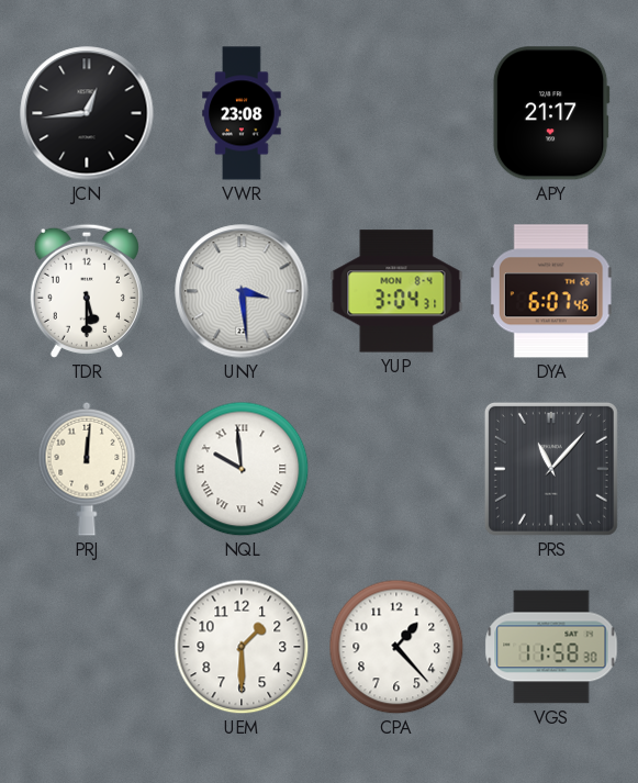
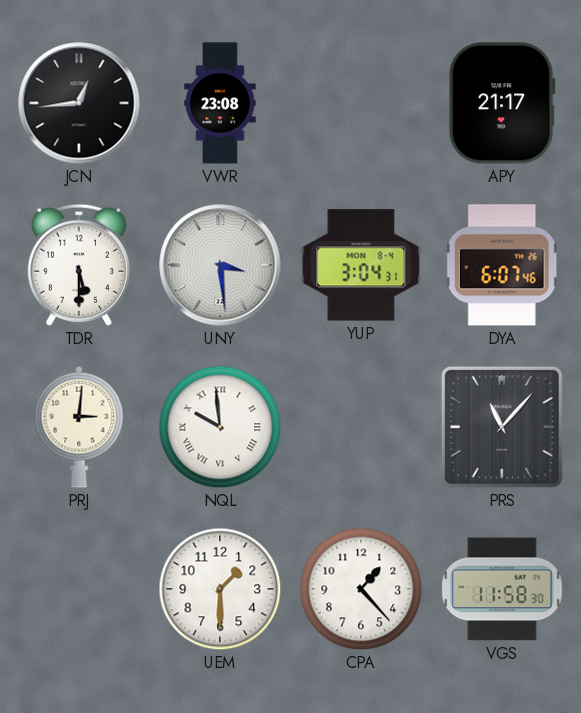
PRJ: 12:01 -> 3:01 (79, 427)
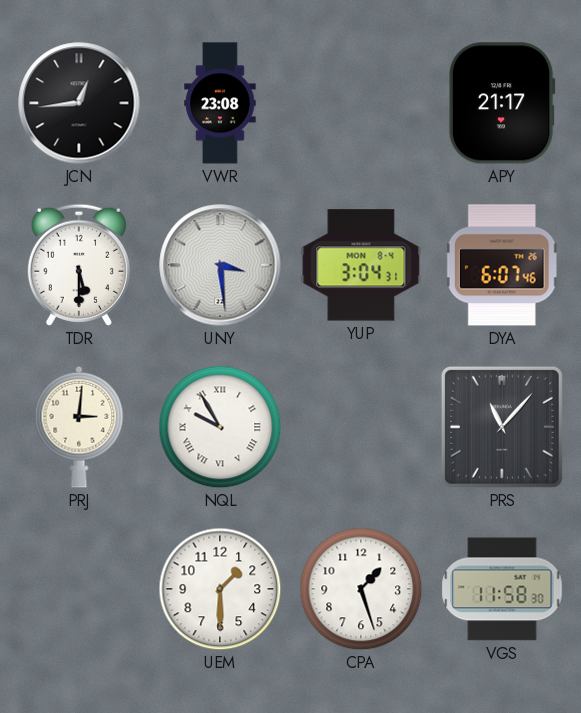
NQL: 9:59 -> 9:55 (220, 427)
CPA: 1:23 -> 1:27 (361, 589)
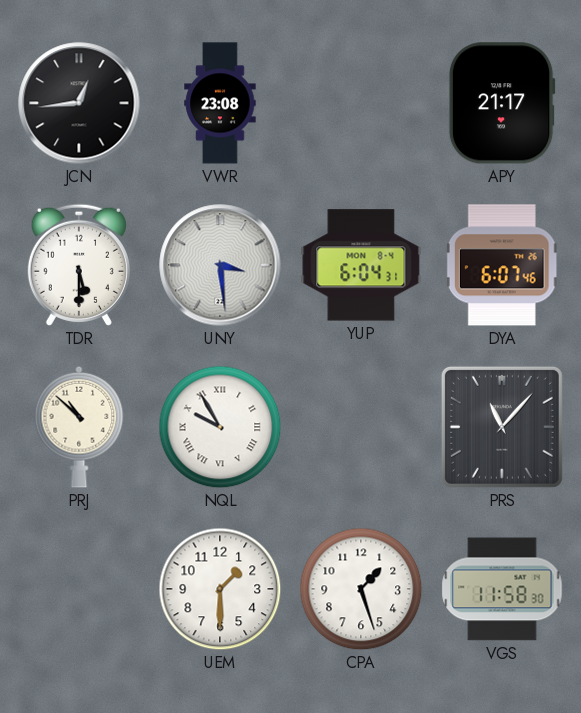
YUP: 3:04 -> 6:04 (361, 265)
PRJ: 3:01 -> 10:52 (79, 427)
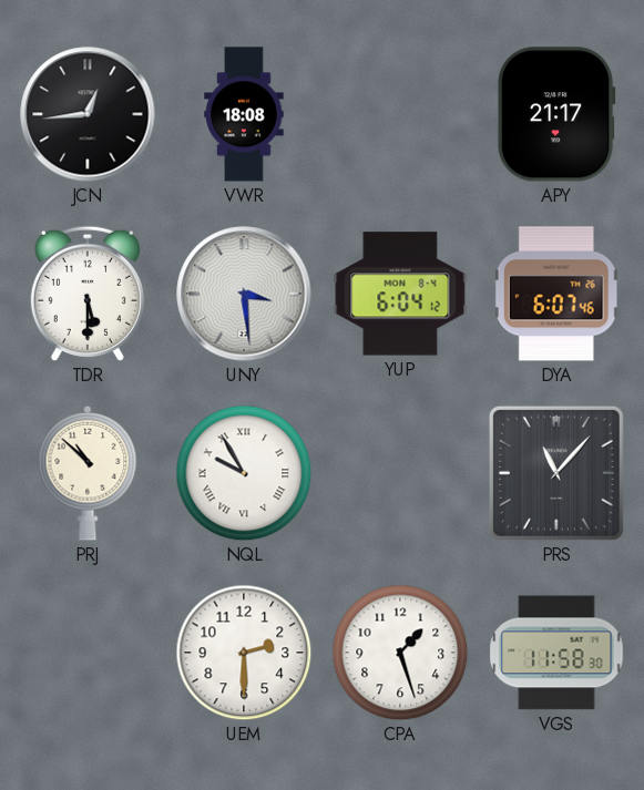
VWR: 23:08 -> 18:08 (244, 114)
YUP: 6:04:31 -> 6:04:12 (400, 294)
UEM: 1:30 -> 2:30 (244, 653)
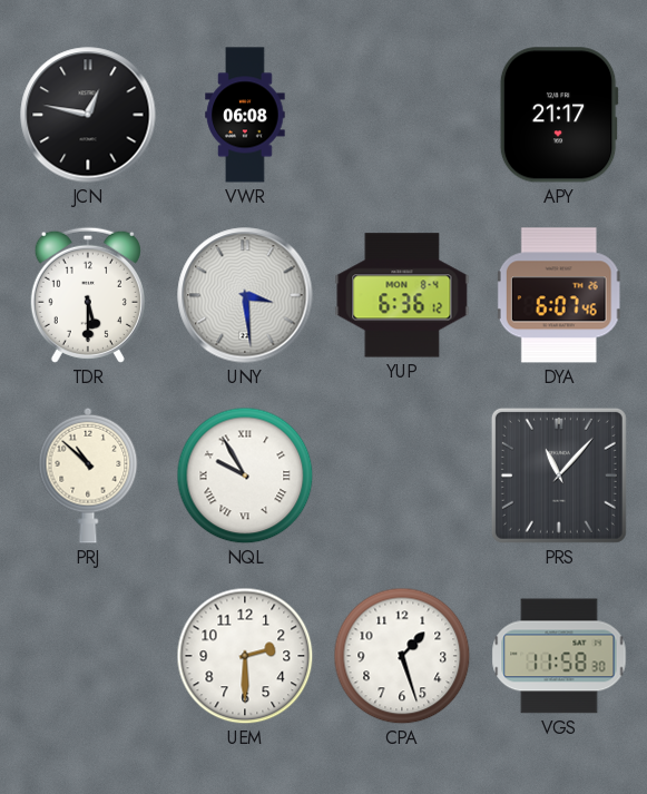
JCN: 12:44 -> 12:47 (88, 115)
VWR: 18:08 -> 06:08 (245, 115)
YUP: 6:04 -> 6:36 (402, 295)
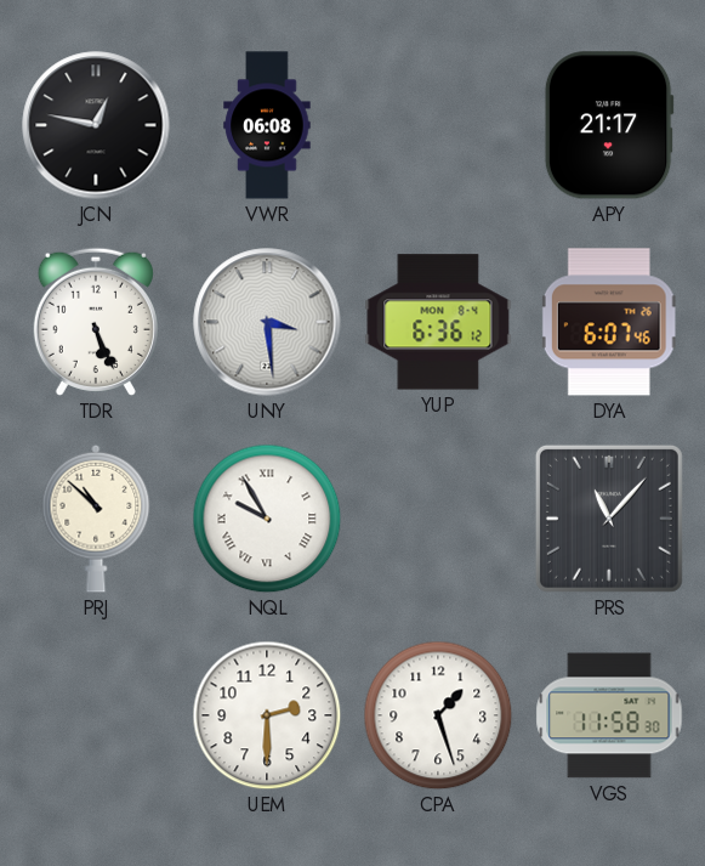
TDR: 5:30 -> 5:26 (96, 322)
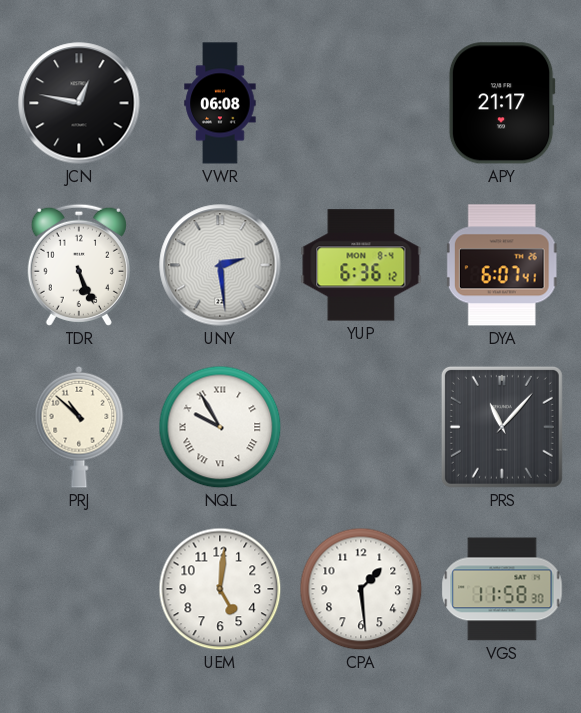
UNY: 3:29 -> 2:29 (220, 265)
DYA: 6:07:46 -> 6:07:41 (502, 265)
UEM: 2:30 -> 5:01 (220, 589)
CPA: 1:27 -> 1:29 (361, 589)
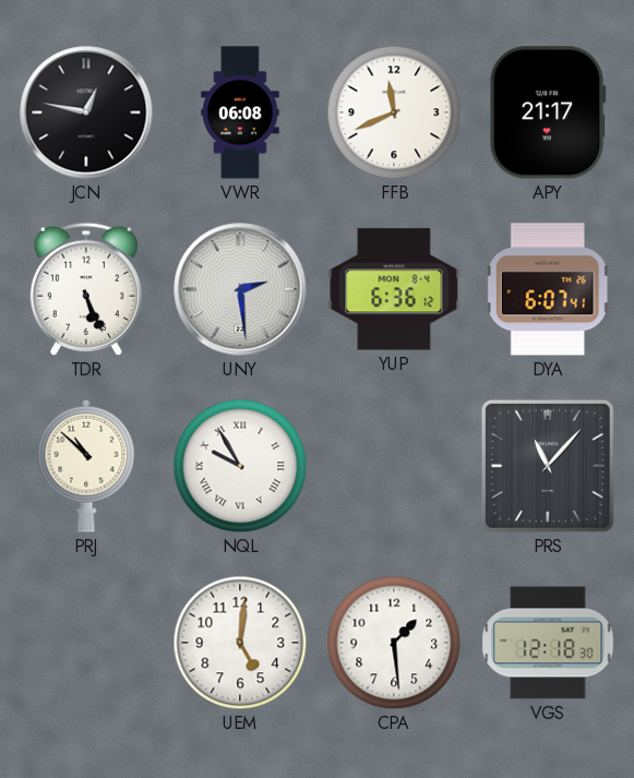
FFB: none -> 11:41 (394, 112)
VGS: 11:58 -> 12:18 (548, 643)
